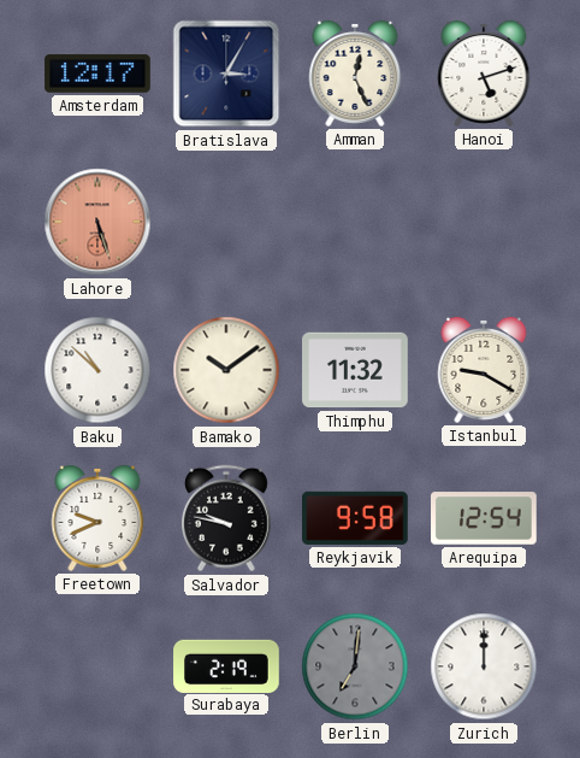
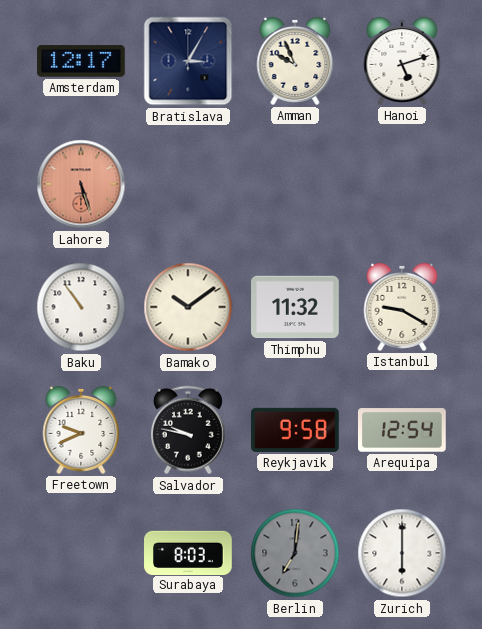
Amman: 12:26 -> 9:56 (295, 61)
Baku: 10:52 -> 10:54 (81, 307)
Surabaya: 2:19 -> 8:03 (188, 552)
Zurich: 12:00 -> 6:00 (402, 553)
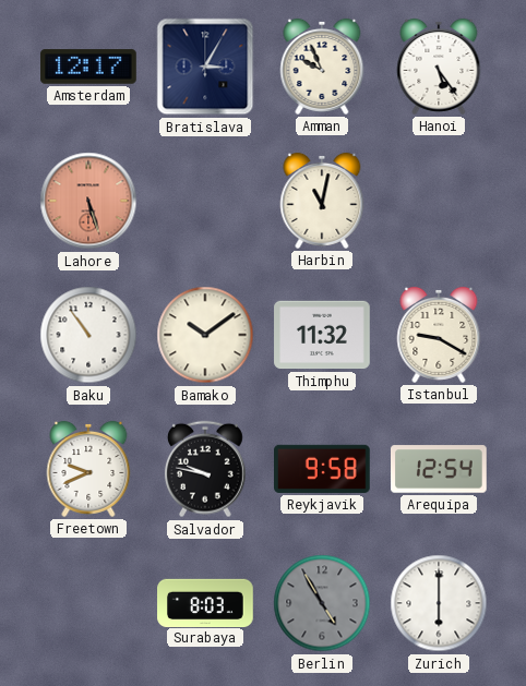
Hanoi: 5:12 -> 5:24 (439, 67)
Harbin: none -> 11:02 (322, 201)
Berlin: 7:01 -> 4:55 (322, 603)
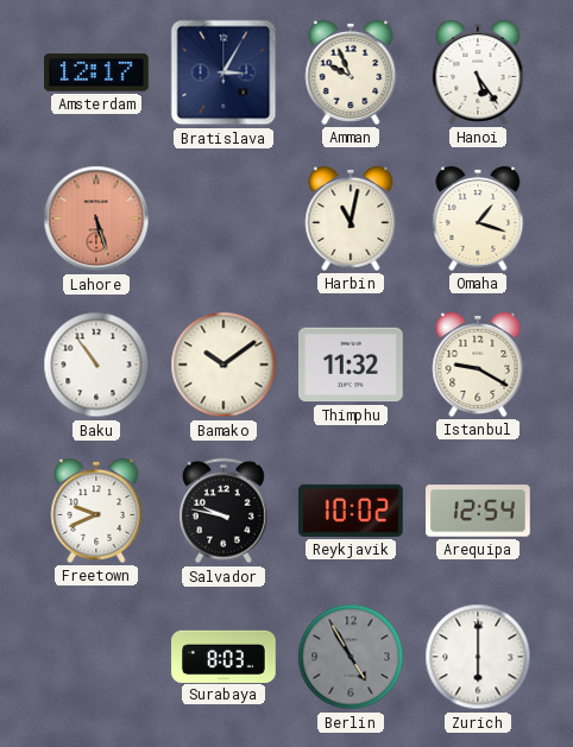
Omaha: none -> 1:18 (478, 219)
Reykjavik: 9:58 -> 10:02 (352, 511)
